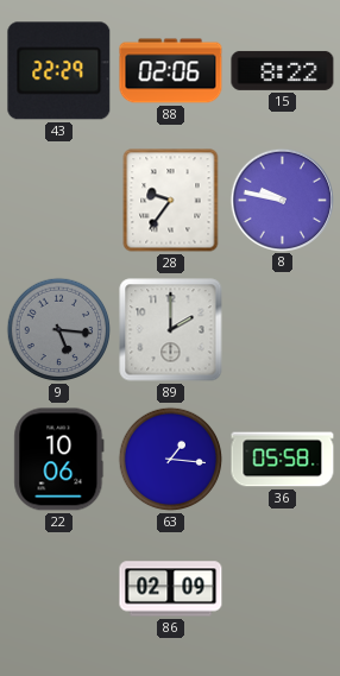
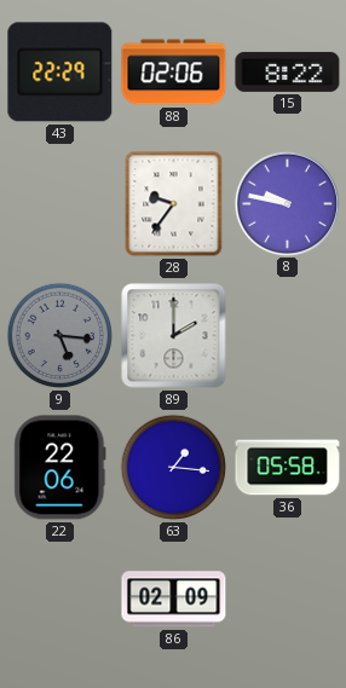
22: 10:06 -> 22:06 (60, 468)
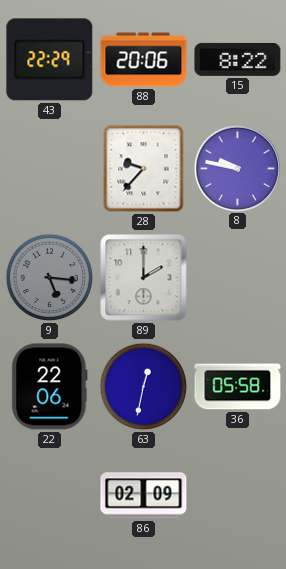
88: 02:06 -> 20:06 (144, 60)
28: 9:36 -> 9:37 (144, 169)
63: 1:16 -> 12:32 (144, 387)
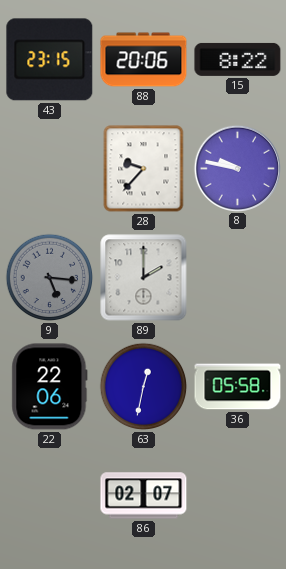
43: 22:29 -> 23:15 (50, 60)
86: 02:09 -> 02:07 (144, 496)
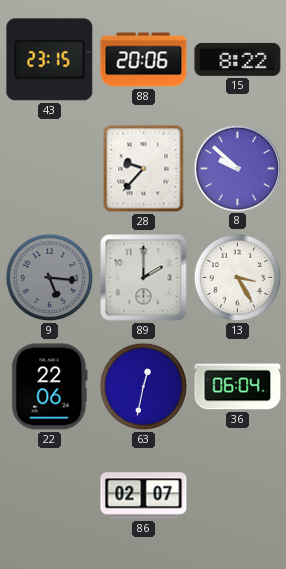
8: 9:47 -> 9:52 (237, 168)
13: none -> 3:25 (238, 278)
36: 05:58 -> 06:04 (238, 387)
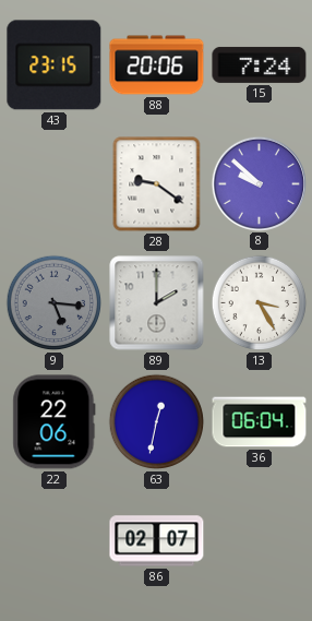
15: 8:22 -> 7:24 (260, 64)
28: 9:37 -> 9:21 (157, 184)
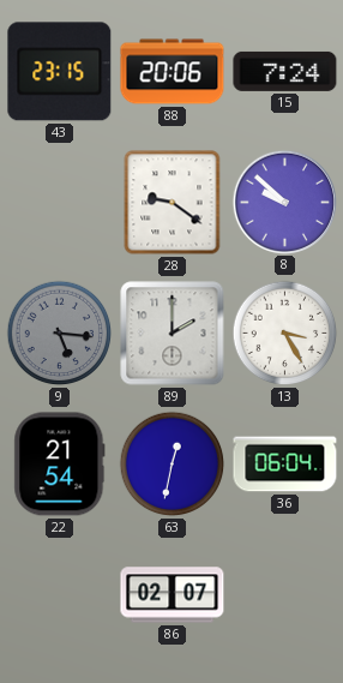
22: 22:06 -> 21:54 (60, 465)
